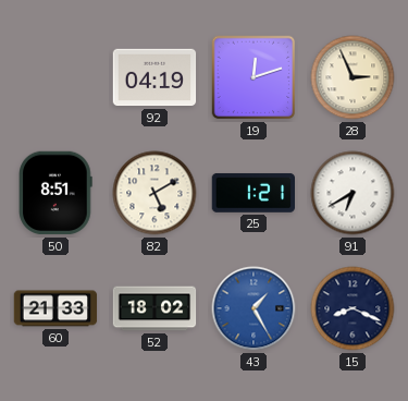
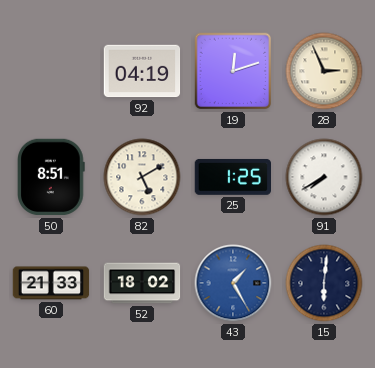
25: 1:21 -> 1:25 (233, 177)
91: 6:40 -> 7:40 (324, 177)
15: 8:19 -> 6:01 (324, 283)
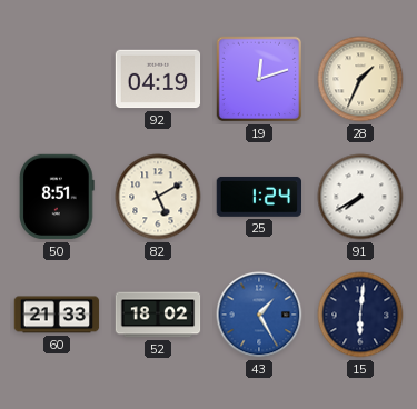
28: 2:56 -> 1:34 (360, 79)
25: 1:25 -> 1:24 (259, 197)
